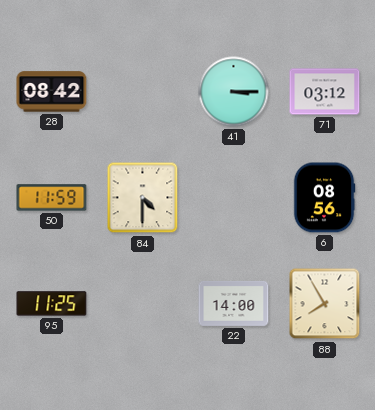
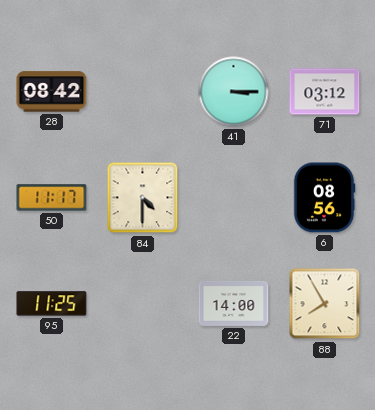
50: 11:59 -> 11:17 (52, 198)
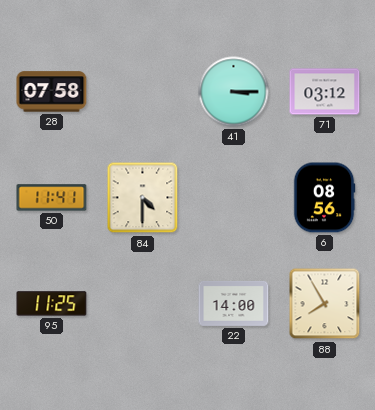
28: 08:42 -> 07:58 (52, 92)
50: 11:17 -> 11:41 (52, 198)
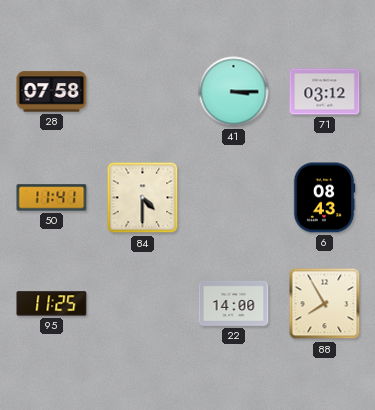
6: 08:56 -> 08:43 (324, 198)
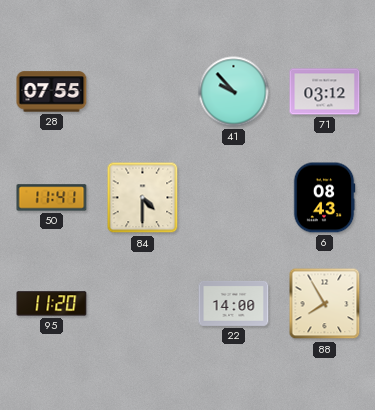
28: 07:58 -> 07:55 (52, 92)
41: 3:15 -> 9:53 (234, 92)
95: 11:25 -> 11:20 (52, 304)
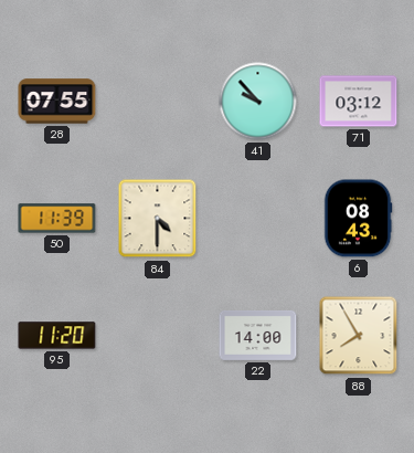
50: 11:41 -> 11:39 (57, 219)
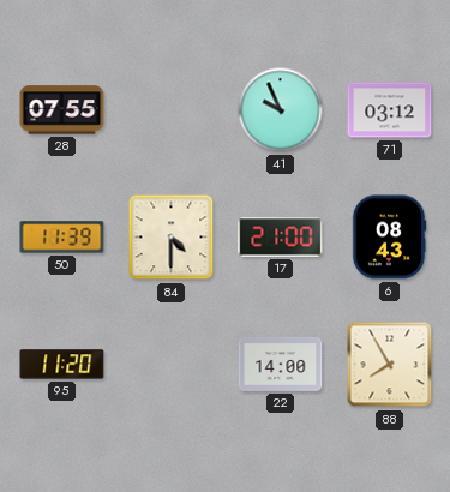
41: 9:53 -> 9:56 (281, 110)
17: none -> 21:00 (281, 238)
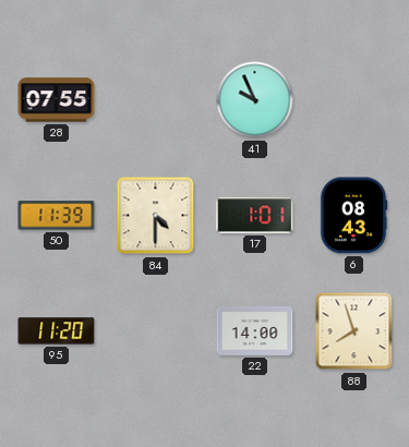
71: 03:12 -> none (390, 110)
17: 21:00 -> 1:01 (255, 216)
88: 7:55 -> 7:57 (354, 331)
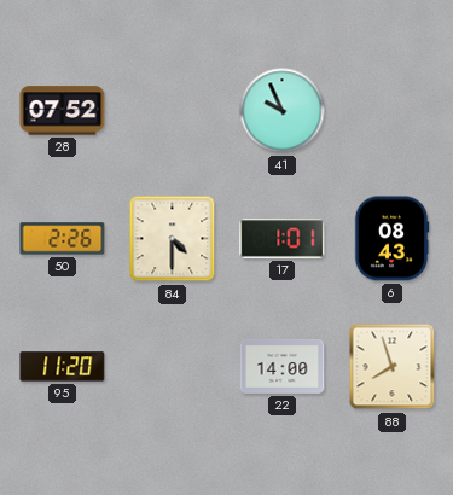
28: 07:55 -> 07:52 (63, 111)
50: 11:39 -> 2:26 (63, 239)
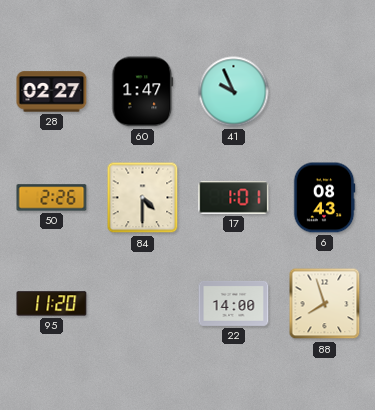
28: 07:52 -> 02:27 (52, 92)
60: none -> 1:47 (143, 92)
